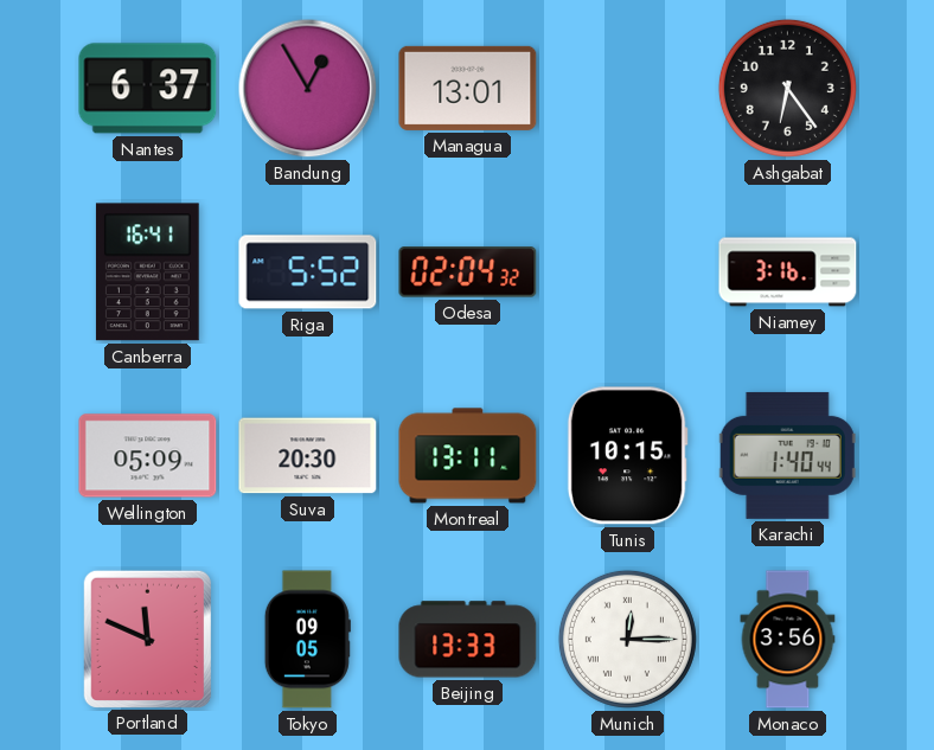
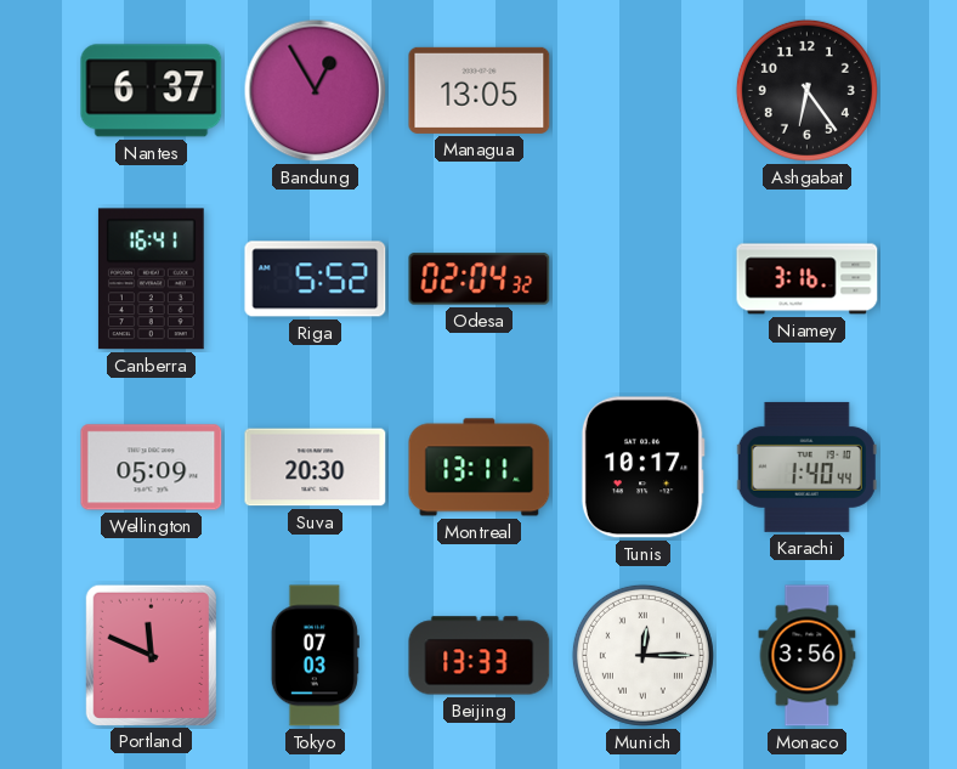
Managua: 13:01 -> 13:05 (480, 90)
Tunis: 10:15 -> 10:17 (642, 468)
Tokyo: 09:05 -> 07:03 (315, 656)
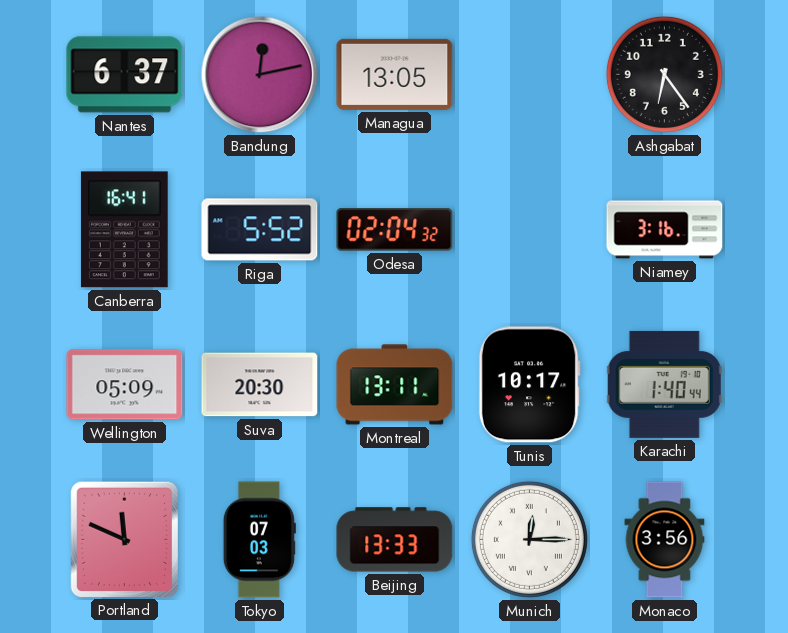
Bandung: 12:55 -> 12:13 (260, 75)
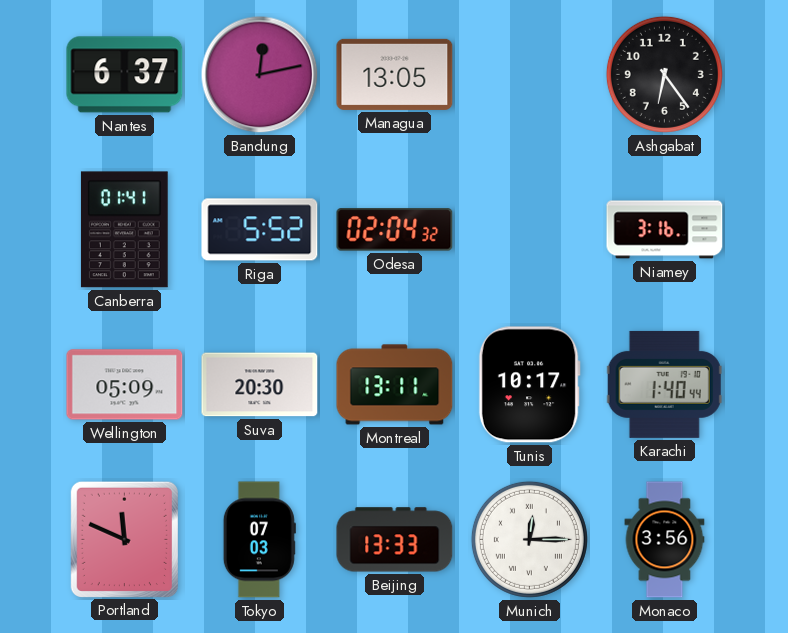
Canberra: 16:41 -> 01:41 (124, 230)
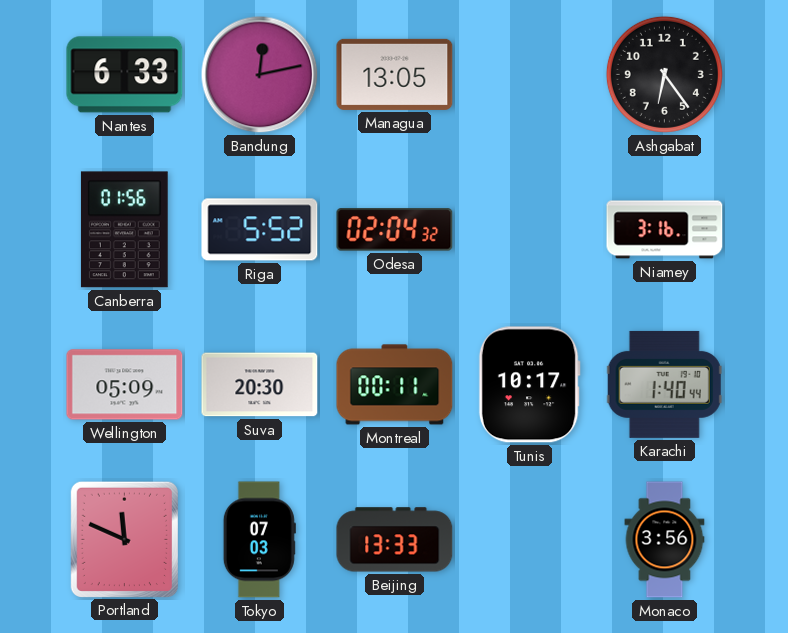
Nantes: 6:37 -> 6:33 (125, 75)
Canberra: 01:41 -> 01:56 (124, 230)
Montreal: 13:11 -> 00:11 (395, 385)
Munich: 12:15 -> none (529, 539)
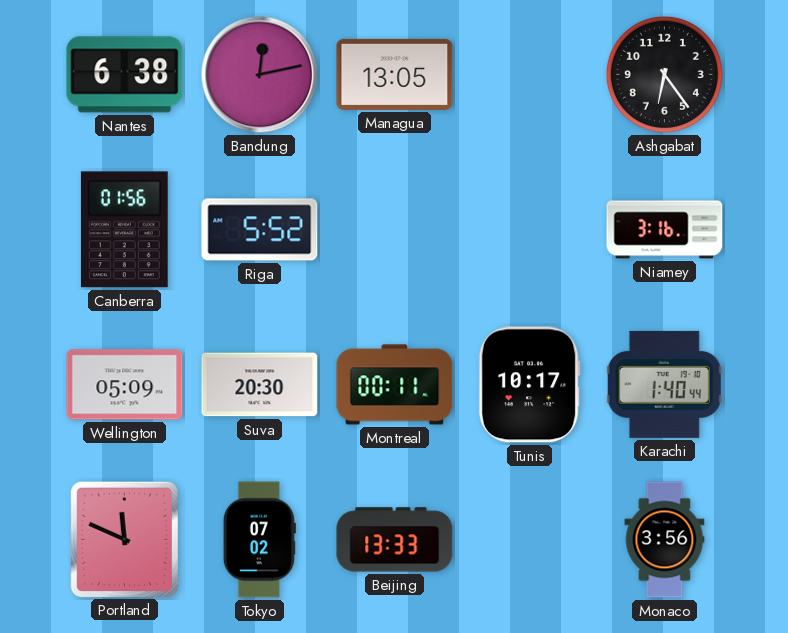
Nantes: 6:33 -> 6:38 (125, 75)
Odesa: 02:04 -> none (395, 230)
Tokyo: 07:03 -> 07:02 (259, 540)
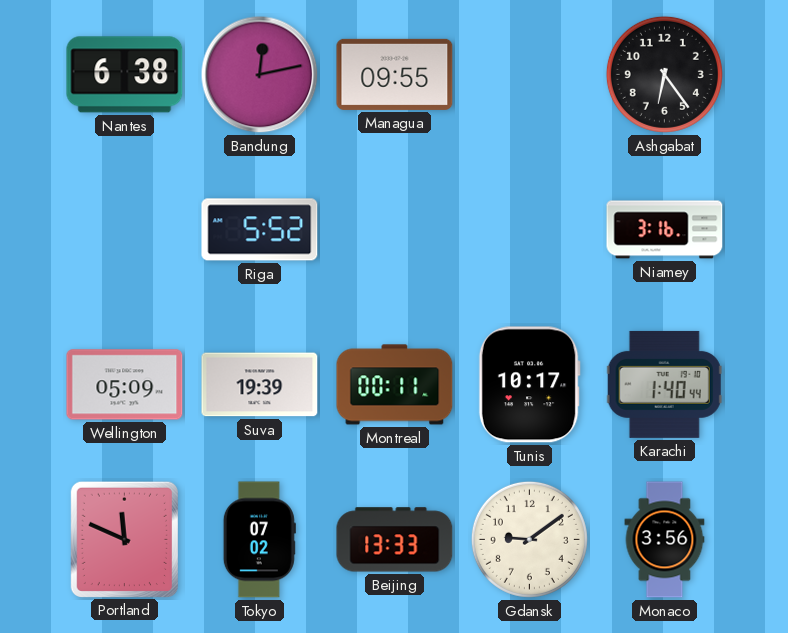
Managua: 13:05 -> 09:55 (395, 74)
Canberra: 01:56 -> none (124, 230)
Suva: 20:30 -> 19:39 (260, 385)
Gdansk: none -> 9:09 (529, 539)
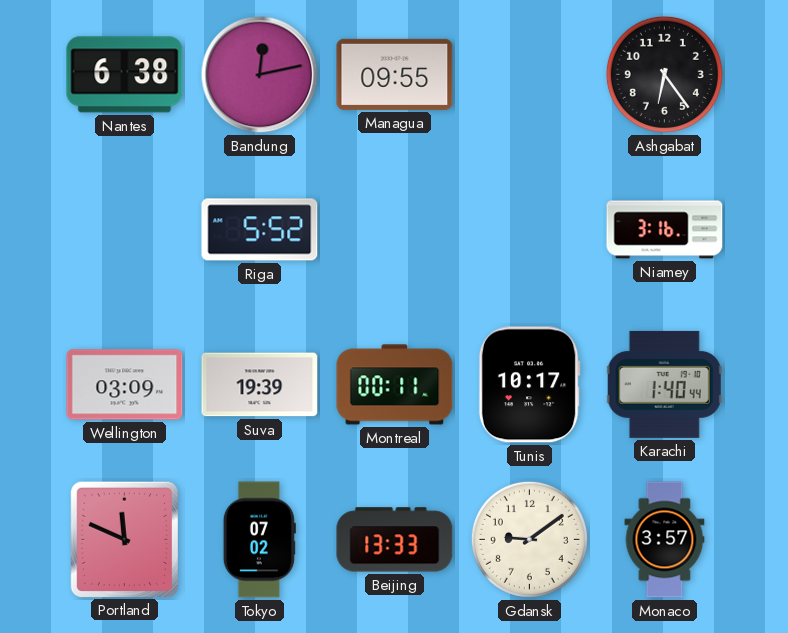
Wellington: 05:09 -> 03:09 (125, 385)
Monaco: 3:56 -> 3:57 (665, 540)
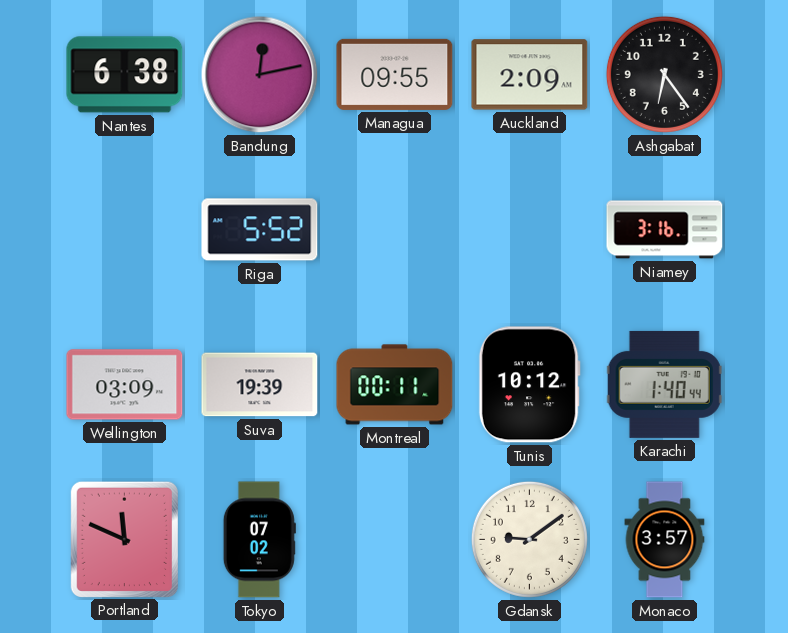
Auckland: none -> 2:09 (530, 75)
Tunis: 10:17 -> 10:12 (529, 385)
Beijing: 13:33 -> none (395, 540)
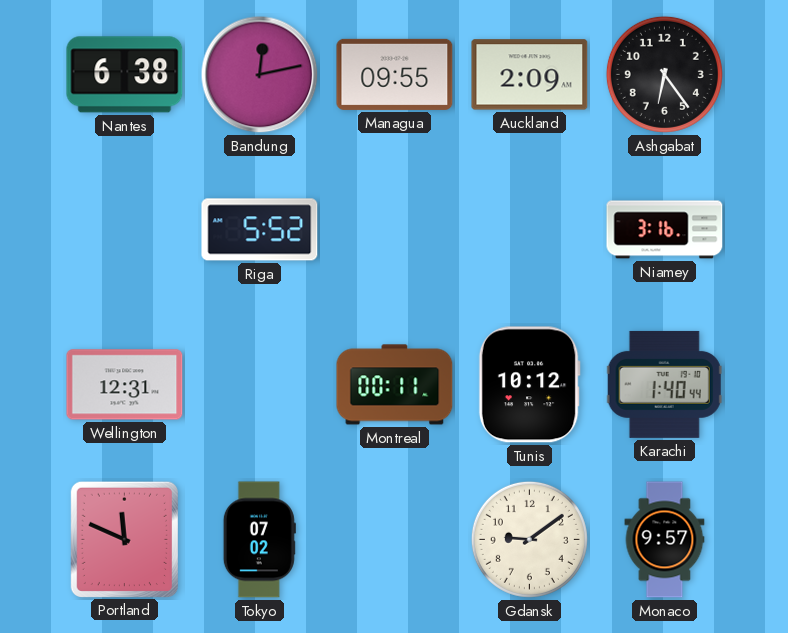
Wellington: 03:09 -> 12:31 (125, 385)
Suva: 19:39 -> none (260, 385)
Monaco: 3:57 -> 9:57 (665, 540)
